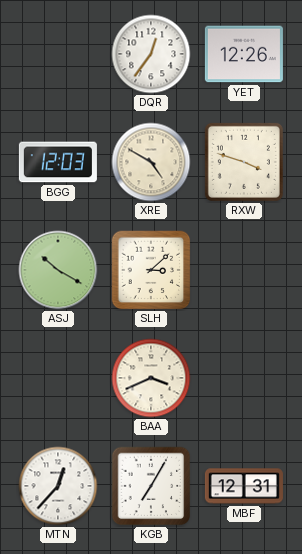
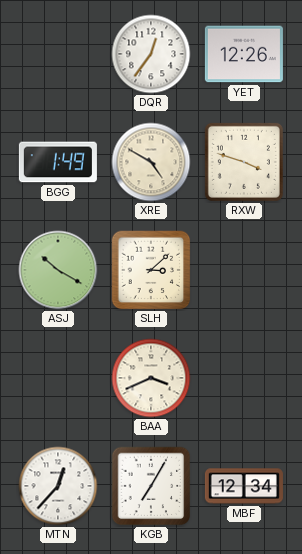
BGG: 12:03 -> 1:49 (58, 162)
MBF: 12:31 -> 12:34 (244, 486)
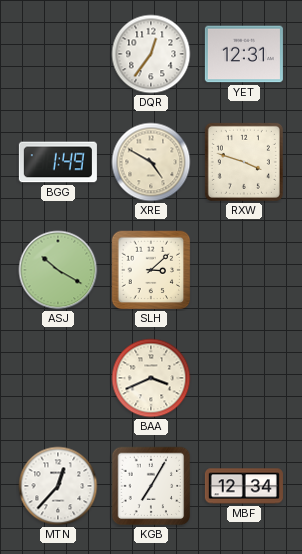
YET: 12:26 -> 12:31 (244, 54)
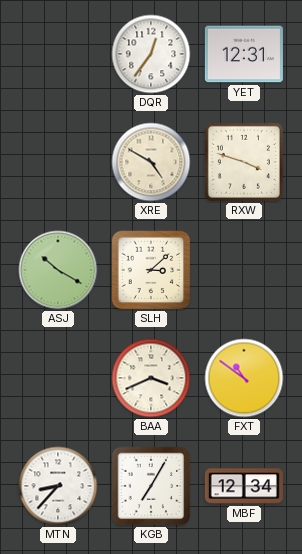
BGG: 1:49 -> none (58, 162)
FXT: none -> 10:51 (244, 378)
MTN: 12:37 -> 8:37 (58, 486)
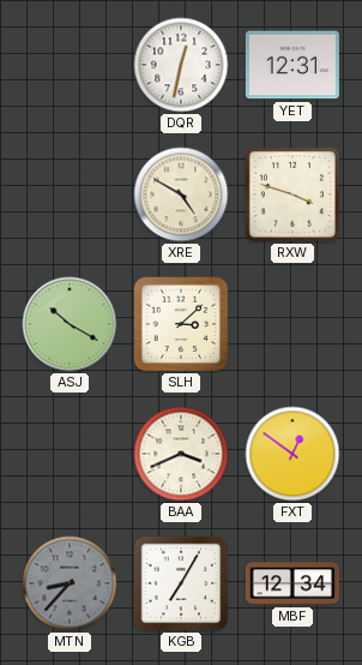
DQR: 12:36 -> 12:32 (181, 65)
FXT: 10:51 -> 12:51 (292, 454)
MTN dial: white -> grey (70, 583)
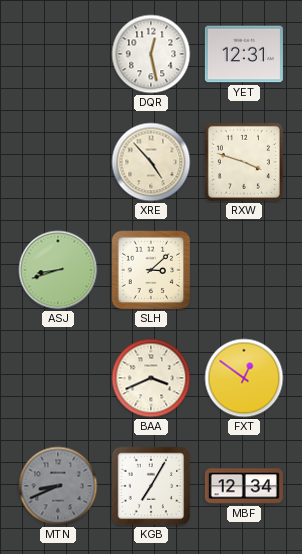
DQR: 12:32 -> 12:28 (151, 54)
XRE: 4:50 -> 4:53 (151, 162)
ASJ: 10:20 -> 8:42 (58, 270)
MTN: 8:37 -> 8:41 (58, 486)
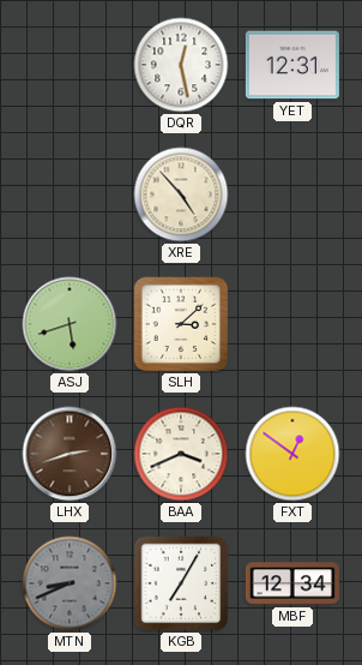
RXW: 3:48 -> none (244, 162)
ASJ: 8:42 -> 5:42 (70, 324)
LHX: none -> 2:42 (70, 454)
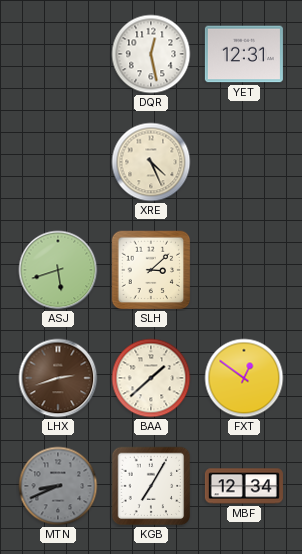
XRE: 4:53 -> 4:26 (151, 162)
BAA: 3:41 -> 1:38 (151, 378)
